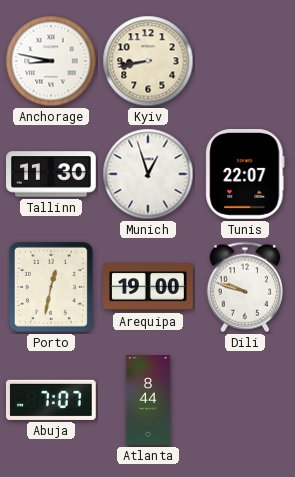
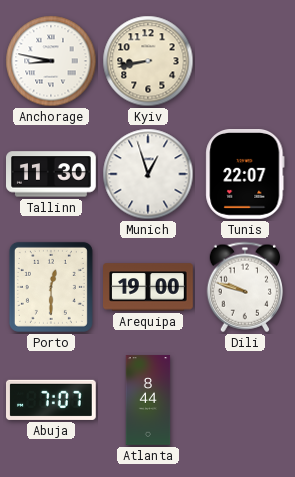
Porto: 12:32 -> 12:30 (51, 287)
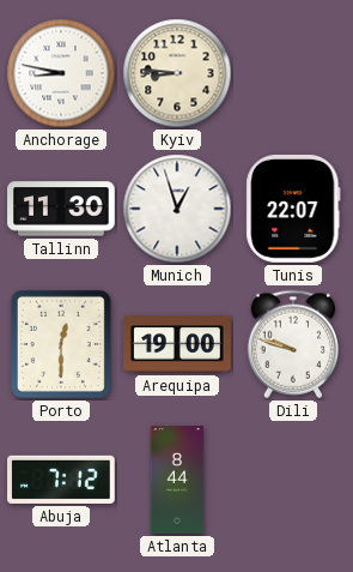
Kyiv: 8:43 -> 8:46 (177, 73)
Abuja: 7:07 -> 7:12 (62, 480)
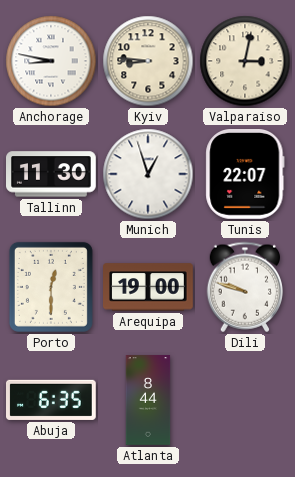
Valparaiso: none -> 3:02 (245, 61)
Abuja: 7:12 -> 6:35 (52, 400)
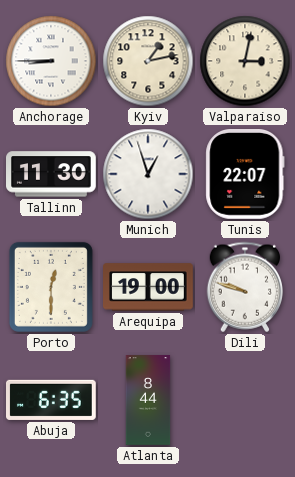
Anchorage: 8:47 -> 8:45 (51, 61)
Kyiv: 8:46 -> 1:13 (148, 61)
